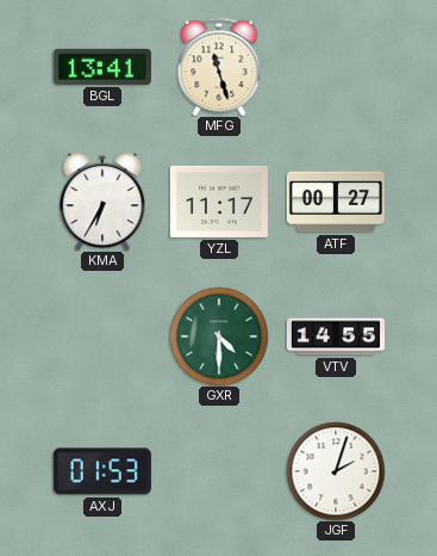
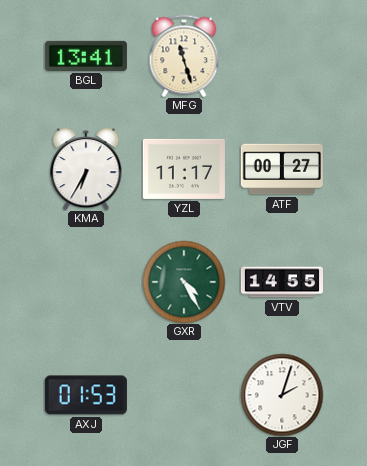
GXR: 4:30 -> 4:25 (184, 282)
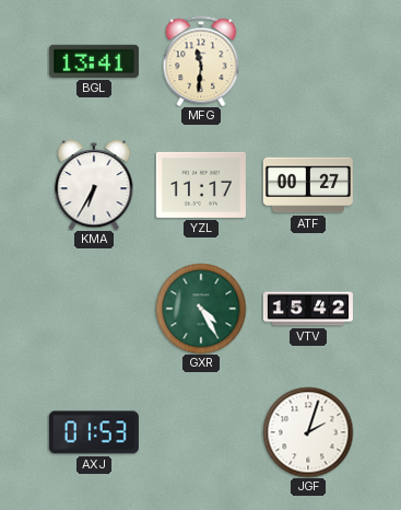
MFG: 11:27 -> 11:31 (201, 61)
VTV: 14:55 -> 15:42 (308, 309)
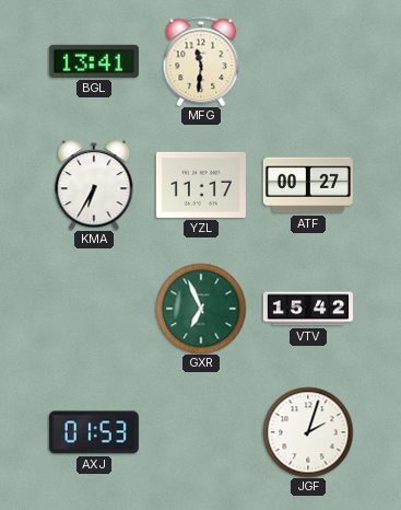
GXR: 4:25 -> 6:56 (201, 309)
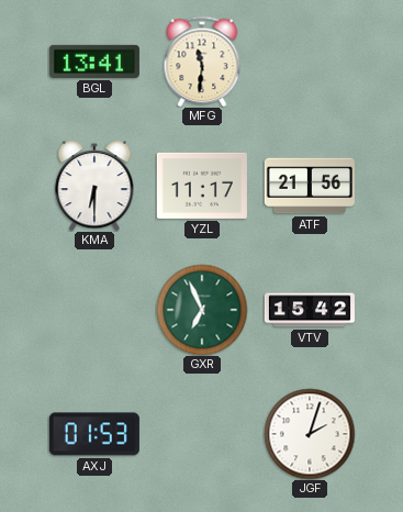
KMA: 6:35 -> 6:30 (94, 186)
ATF: 00:27 -> 21:56 (310, 186)
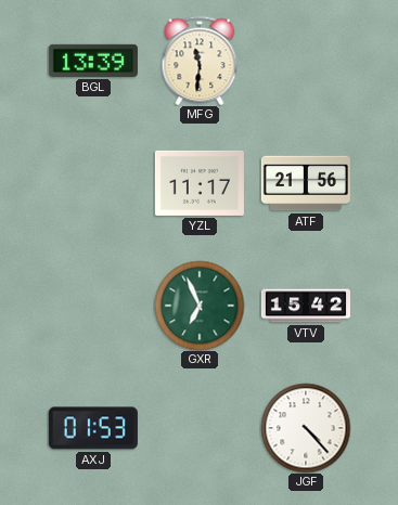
BGL: 13:41 -> 13:39 (93, 61)
KMA: 6:30 -> none (94, 186)
JGF: 2:03 -> 4:23 (306, 428)
